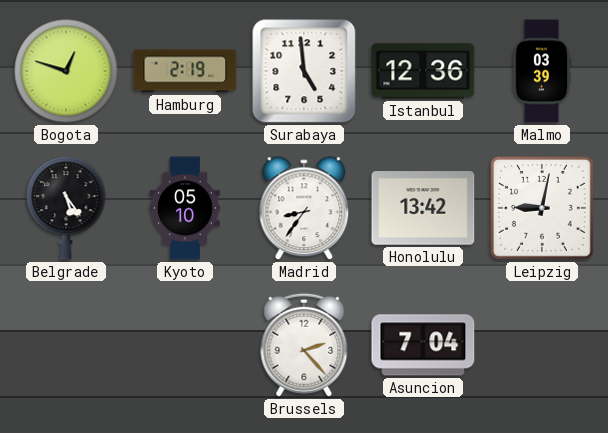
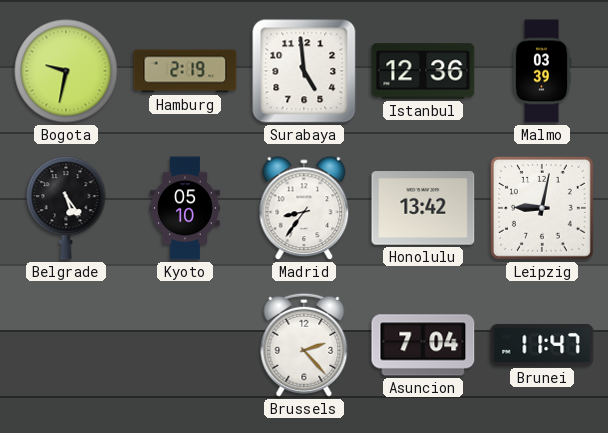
Bogota: 12:48 -> 9:32 (66, 71)
Brunei: none -> 11:47 (542, 345)
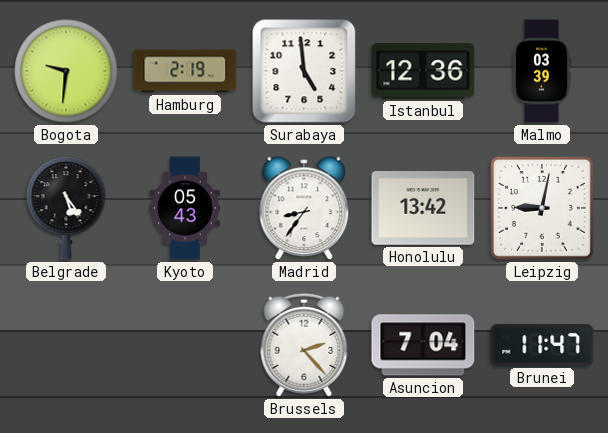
Bogota: 9:32 -> 9:31 (66, 71)
Kyoto: 05:10 -> 05:43 (185, 208)
